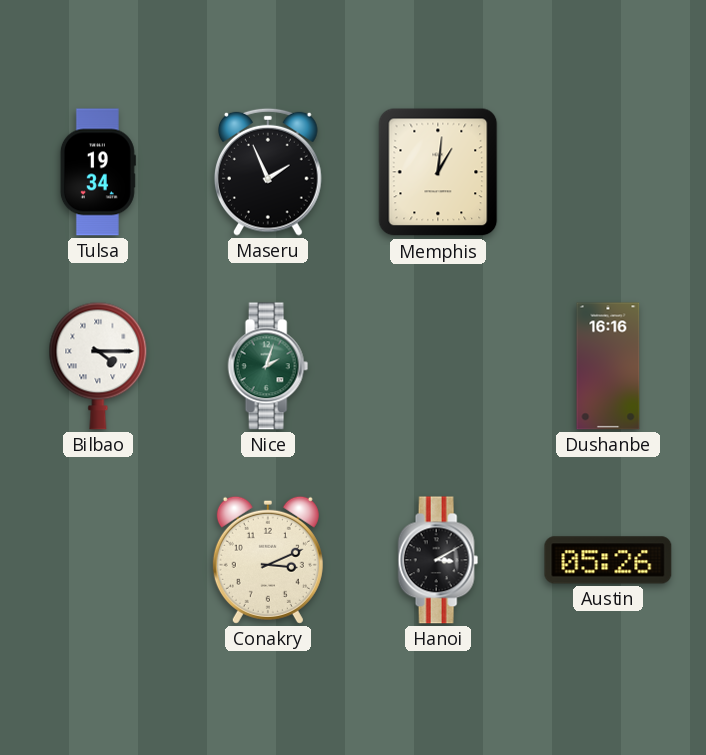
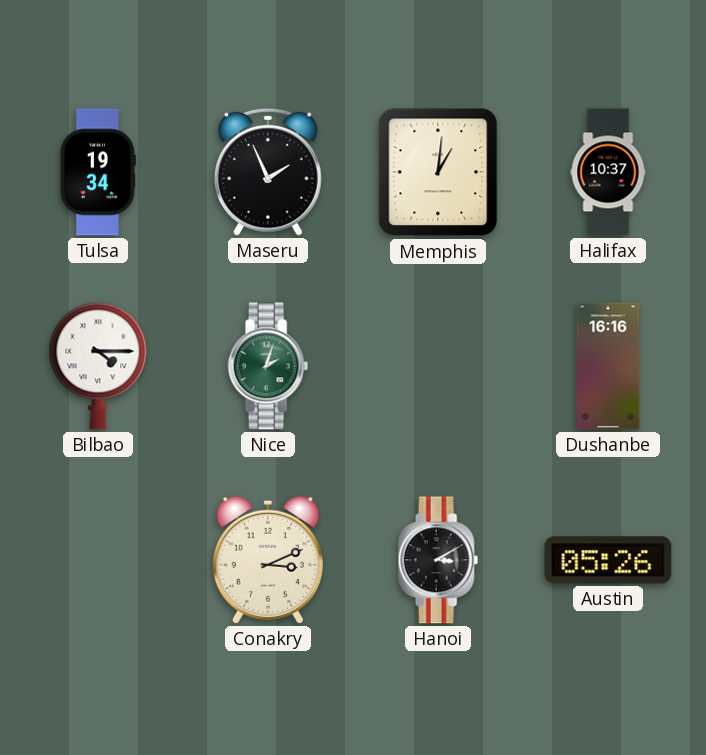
Halifax: none -> 10:37 (608, 172)
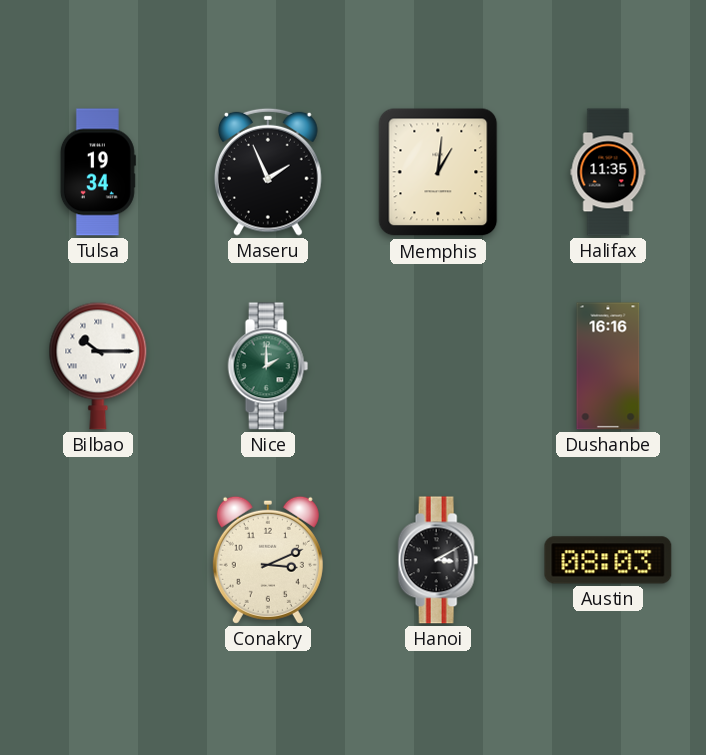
Halifax: 10:37 -> 11:35 (608, 172)
Bilbao: 4:15 -> 10:15 (98, 366)
Nice: 2:03 -> 2:00 (268, 366)
Austin: 05:26 -> 08:03 (608, 560)
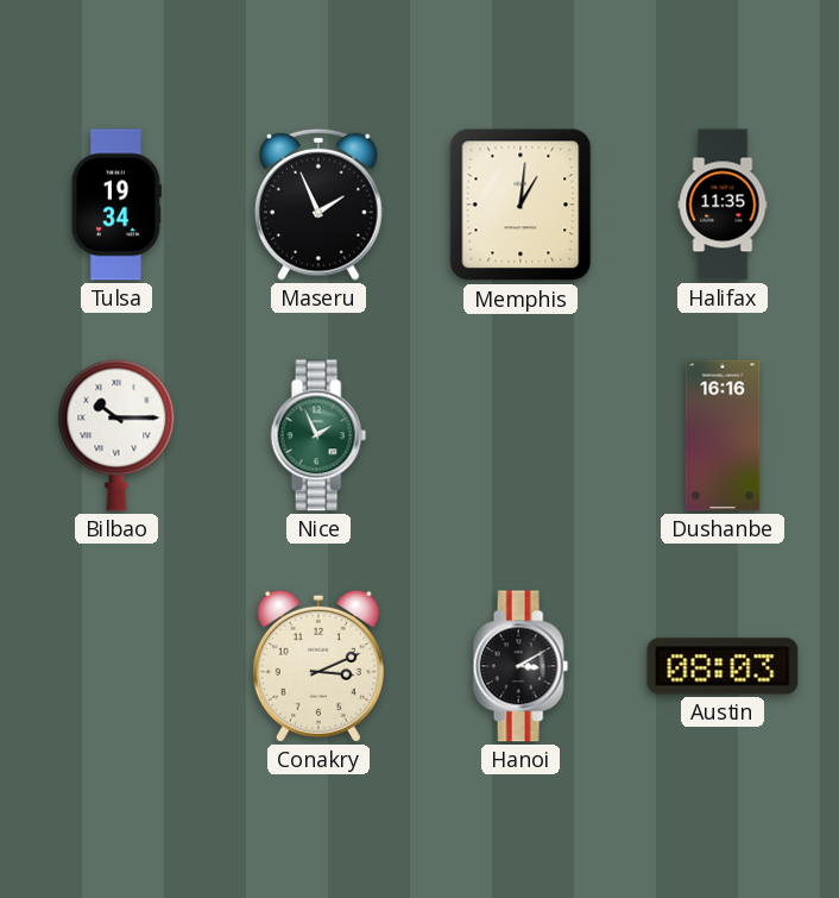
Nice: 2:00 -> 1:56 (318, 435)
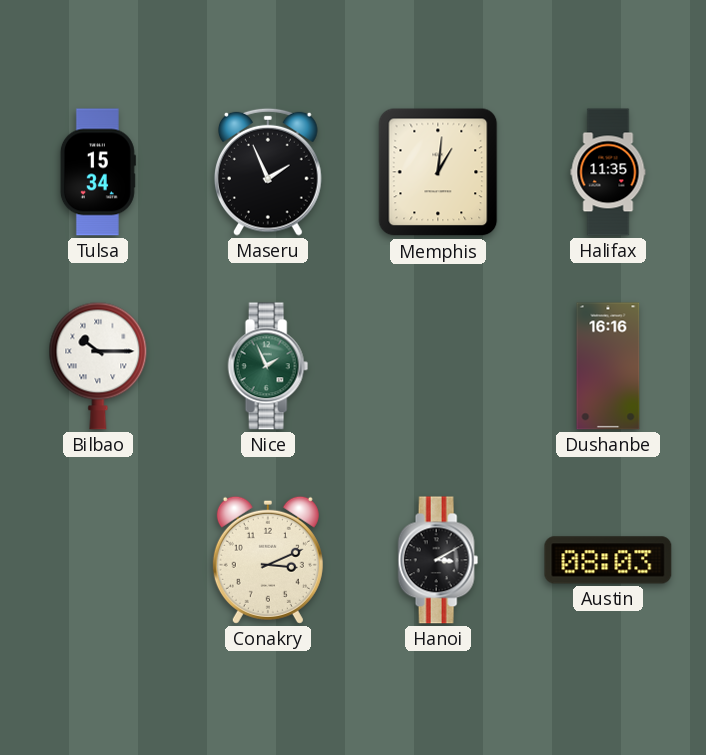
Tulsa: 19:34 -> 15:34 (98, 172)
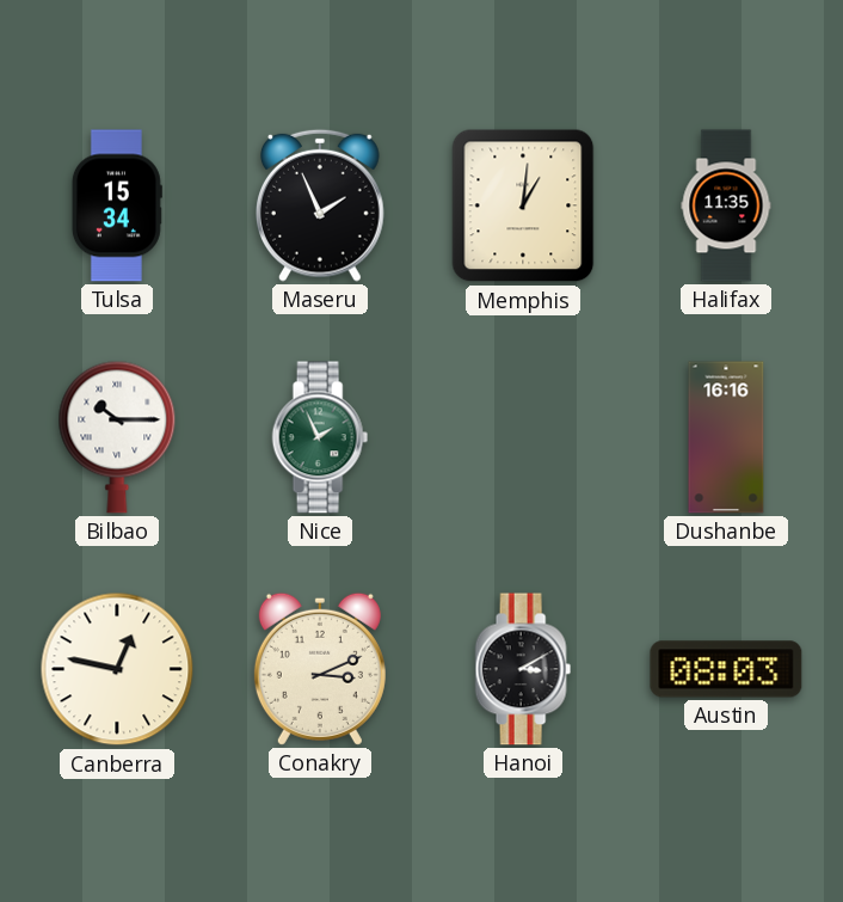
Canberra: none -> 12:47 (117, 669)
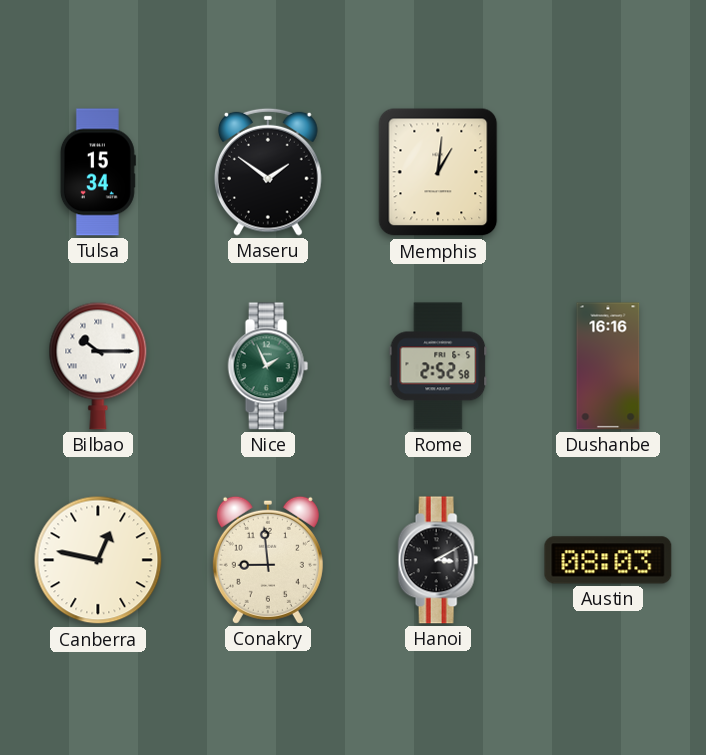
Maseru: 1:56 -> 1:51 (269, 172)
Halifax: 11:35 -> none (726, 205)
Rome: none -> 2:52 (438, 366)
Conakry: 3:11 -> 8:59 (268, 560)
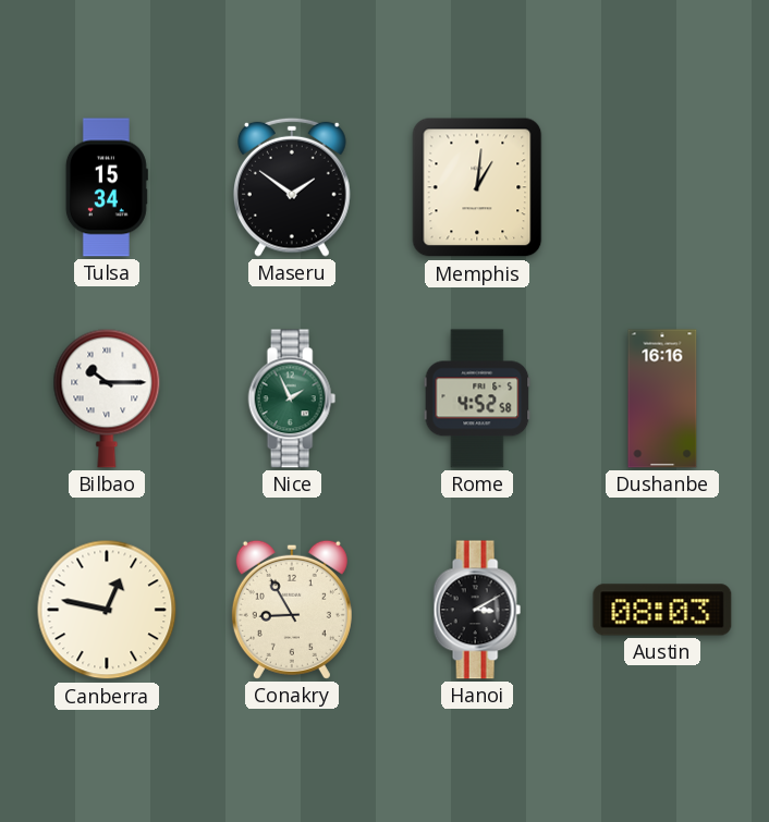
Rome: 2:52 -> 4:52 (477, 398)
Conakry: 8:59 -> 8:55 (292, 610)
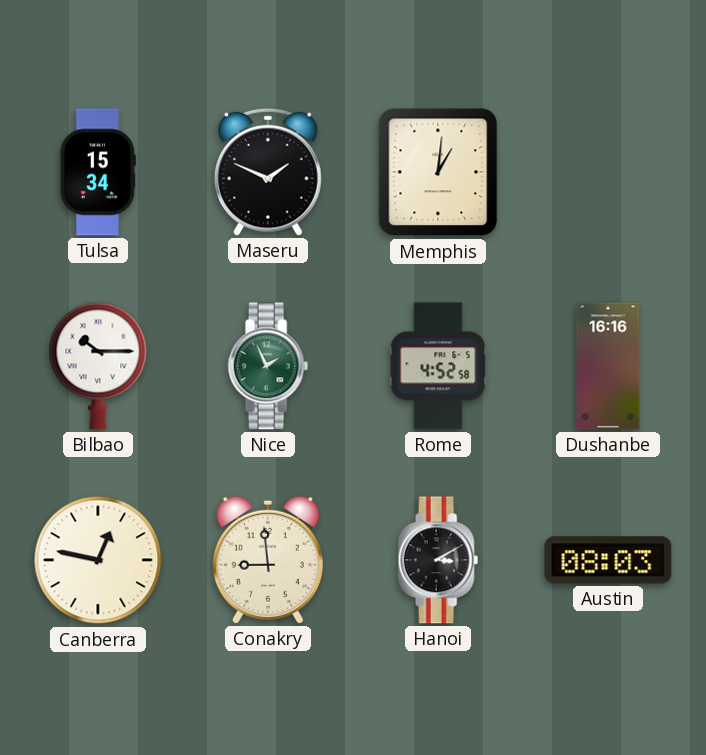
Maseru: 1:51 -> 1:49 (269, 172)
Conakry: 8:55 -> 8:59 (268, 560)
